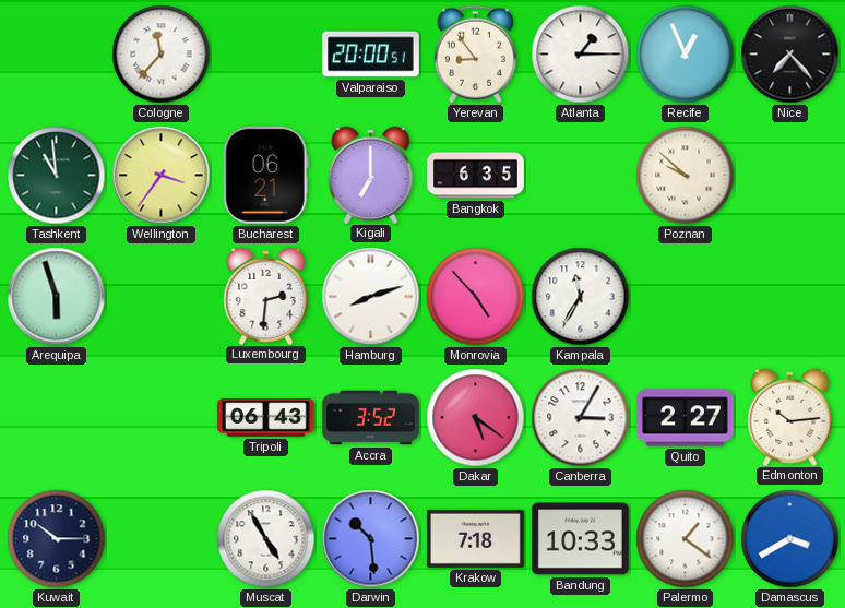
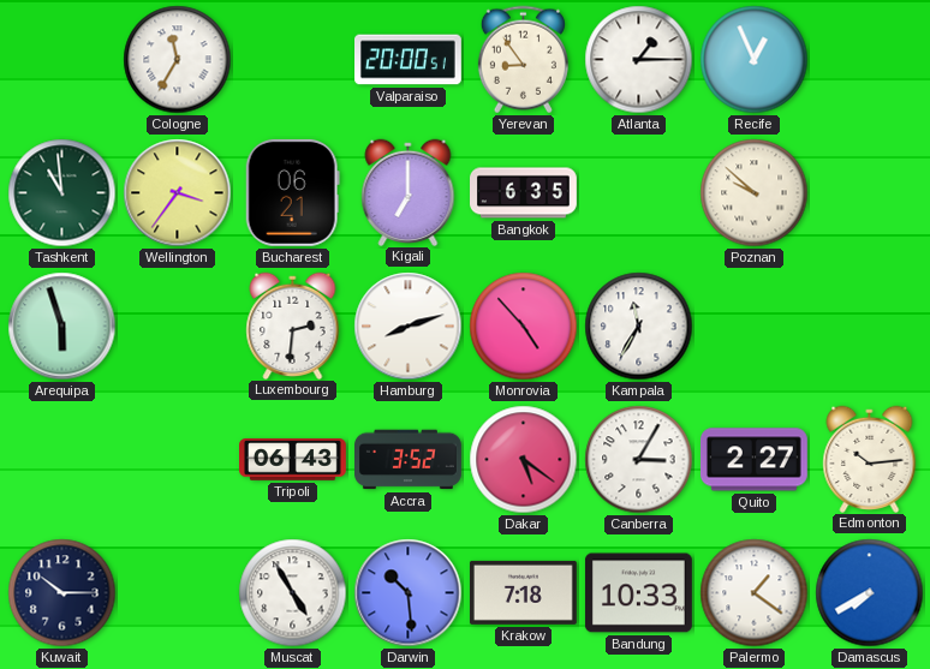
Cologne: 11:37 -> 11:35 (178, 60)
Nice: 7:23 -> none (790, 55)
Damascus: 3:40 -> 7:40 (870, 593)
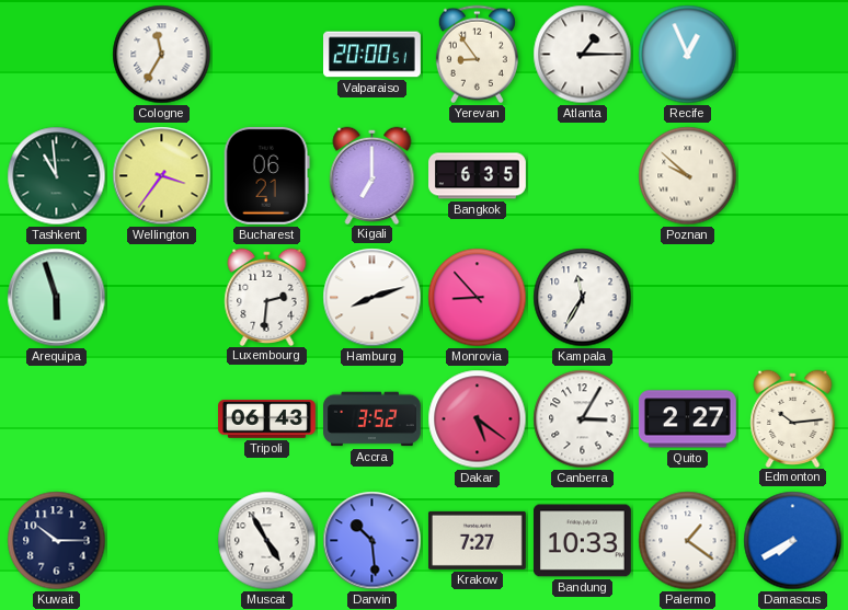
Monrovia: 4:53 -> 8:53 (478, 298)
Krakow: 7:18 -> 7:27 (477, 540)
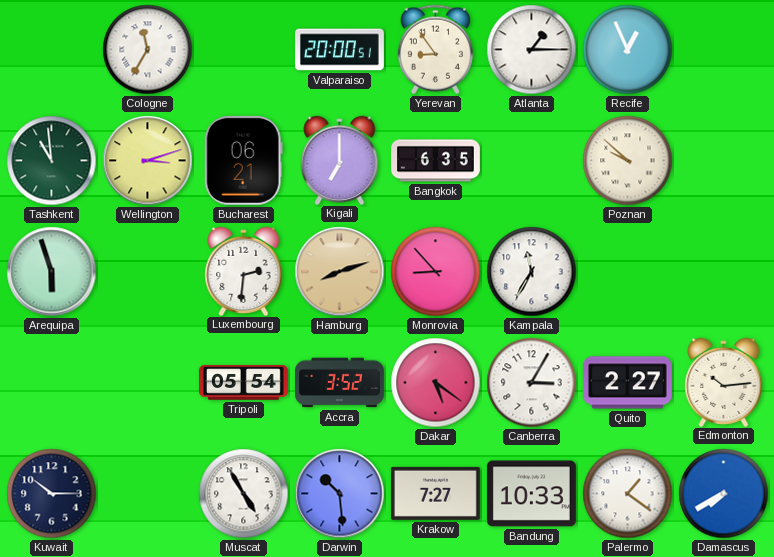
Wellington: 3:36 -> 3:12 (148, 161)
Hamburg dial: white -> champagne (340, 272)
Tripoli: 06:43 -> 05:54 (244, 383)
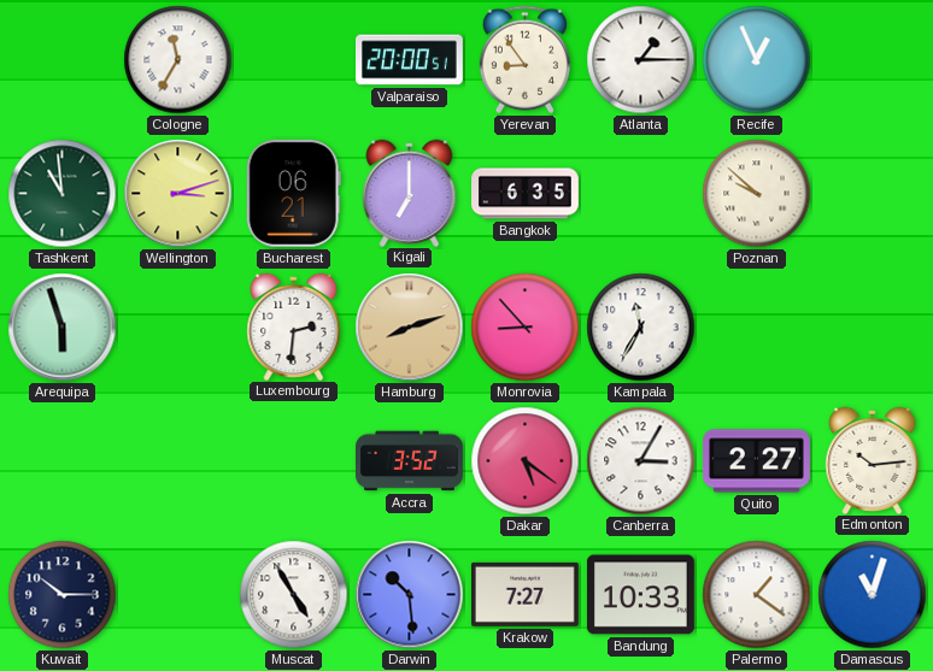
Tripoli: 05:54 -> none (244, 383)
Damascus: 7:40 -> 11:03 (873, 595)
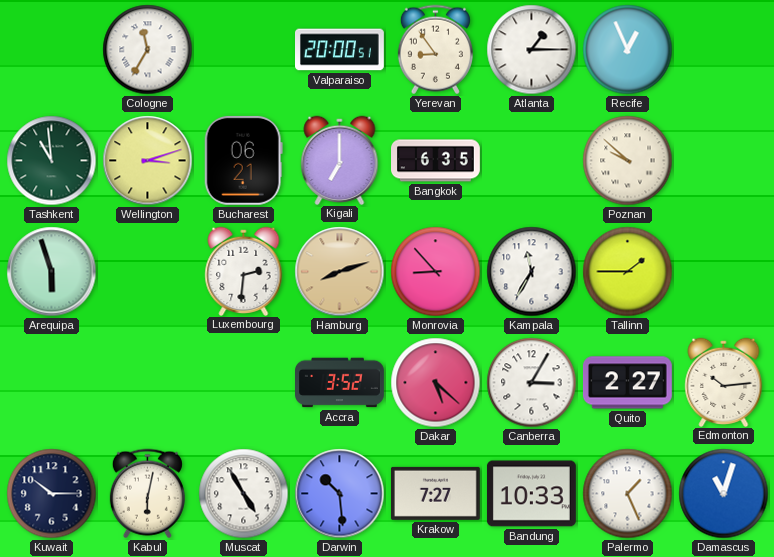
Tallinn: none -> 1:45 (628, 272)
Dakar: 5:21 -> 5:22 (436, 383)
Kabul: none -> 6:02 (147, 494)
Palermo: 1:21 -> 1:26 (628, 494)
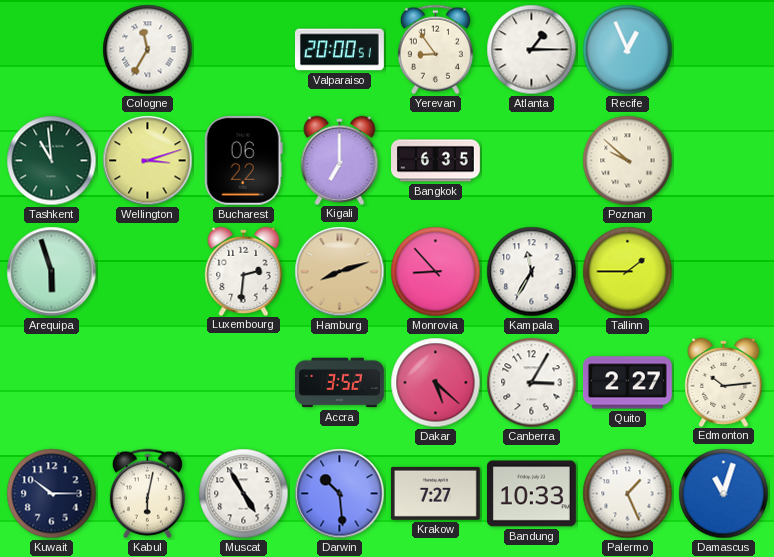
Bucharest: 06:21 -> 06:22 (243, 160)
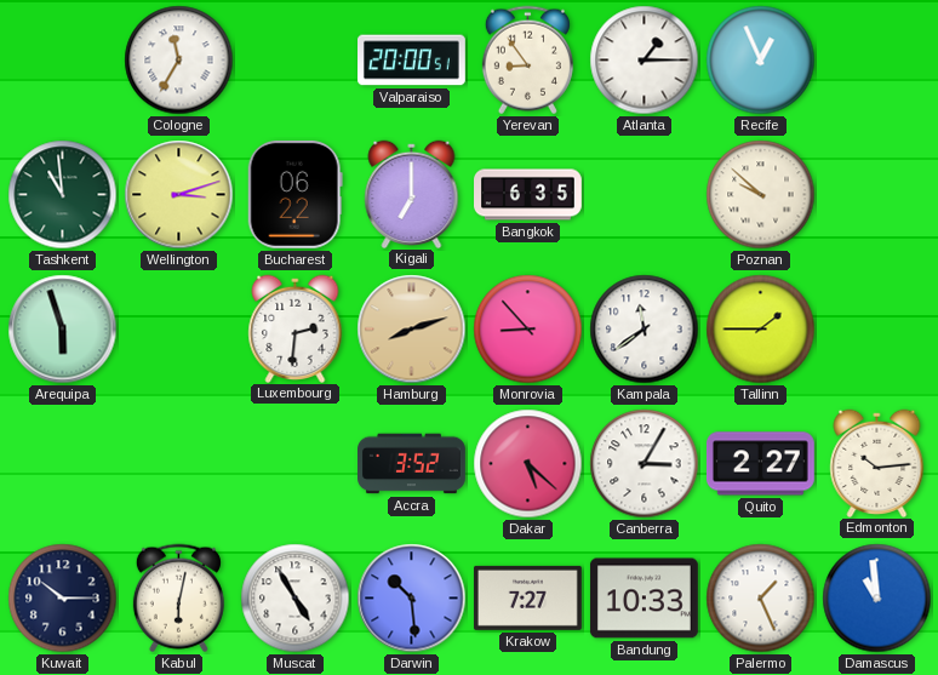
Kampala: 11:35 -> 11:39 (645, 330)
Damascus: 11:03 -> 10:59 (877, 599)
